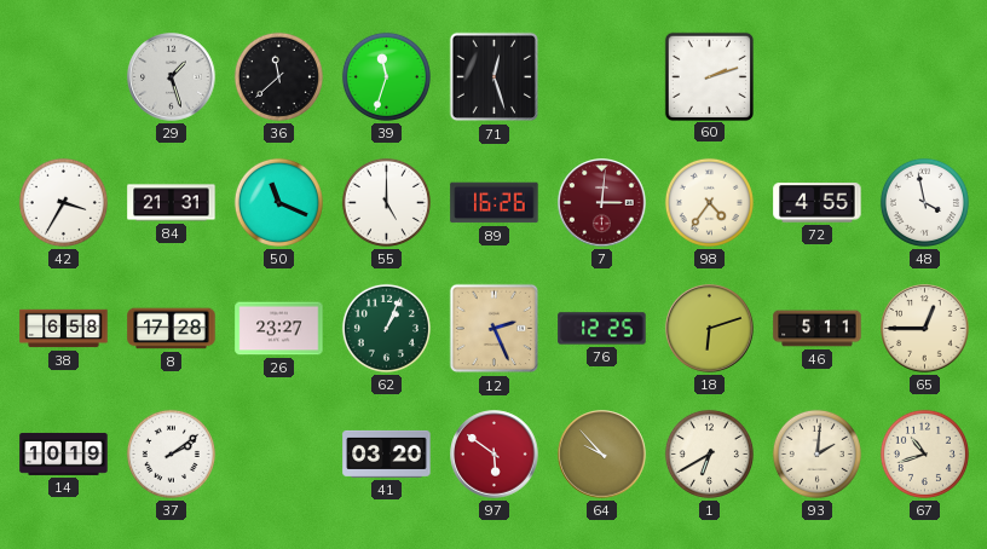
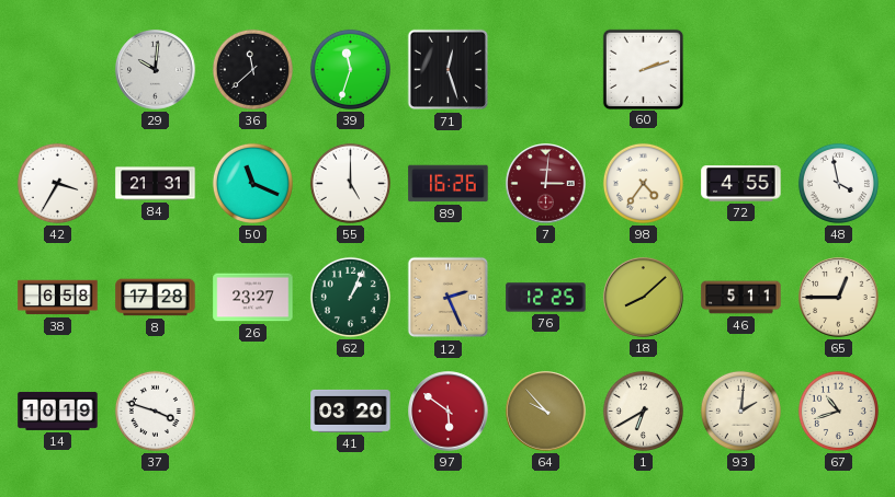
29: 1:27 -> 10:01 (156, 70)
18: 6:12 -> 8:08 (644, 298)
37: 2:09 -> 3:48 (155, 411)
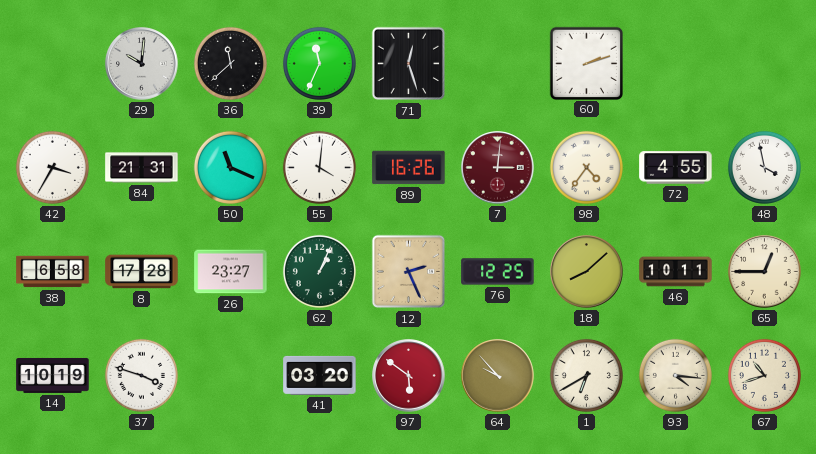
39: 11:33 -> 11:34 (319, 63)
55: 5:00 -> 4:01 (319, 167)
46: 5:11 -> 10:11 (676, 272)
93: 2:01 -> 4:16 (675, 375)
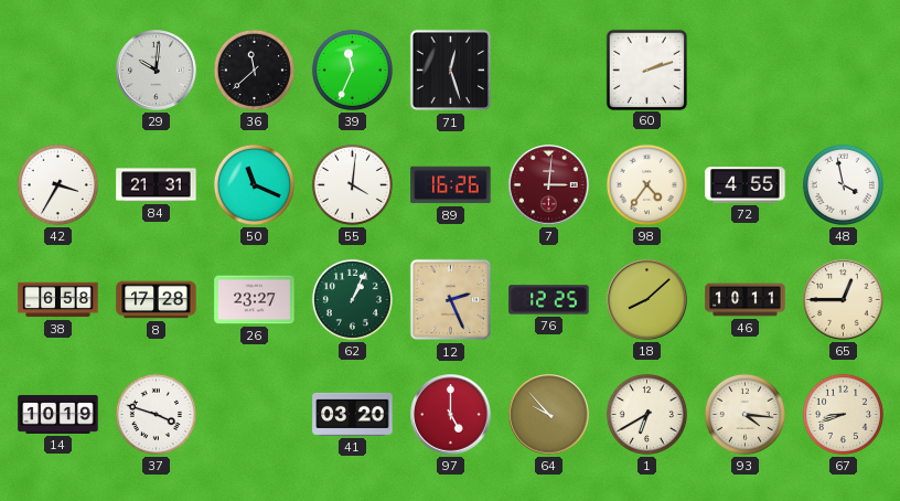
97: 5:51 -> 5:00 (451, 415)
67: 10:42 -> 8:42 (843, 414)
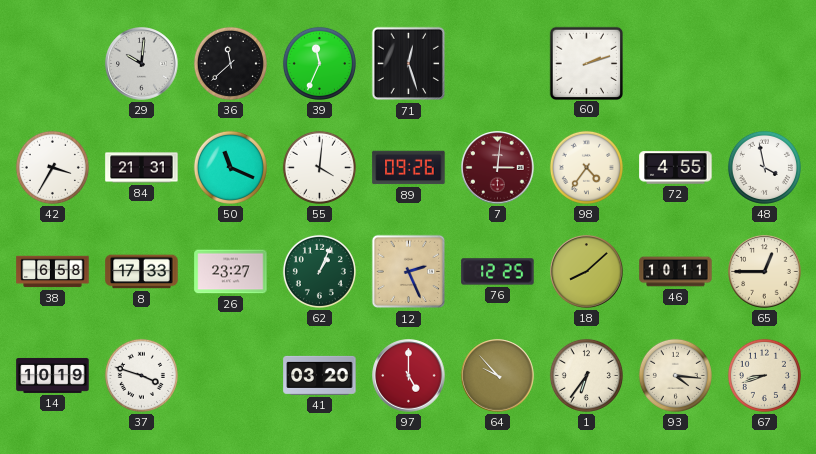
89: 16:26 -> 09:26 (409, 168)
8: 17:28 -> 17:33 (142, 272)
1: 6:40 -> 6:36 (586, 375)
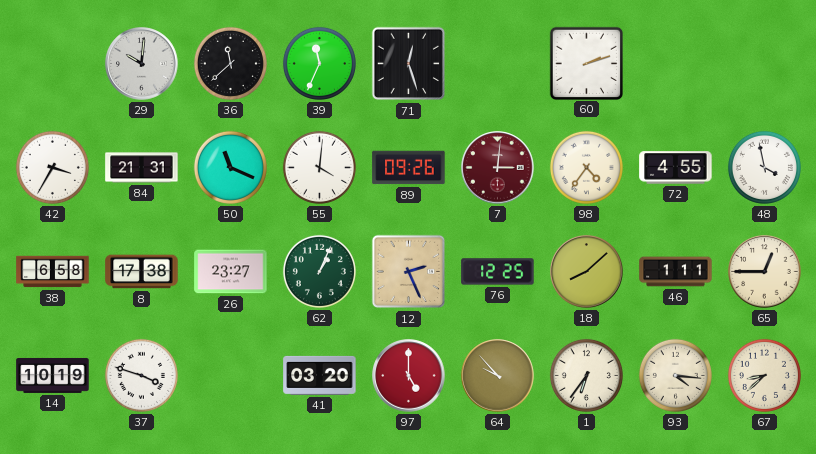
8: 17:33 -> 17:38 (142, 272)
46: 10:11 -> 1:11 (676, 272)
67: 8:42 -> 8:38 (764, 375)
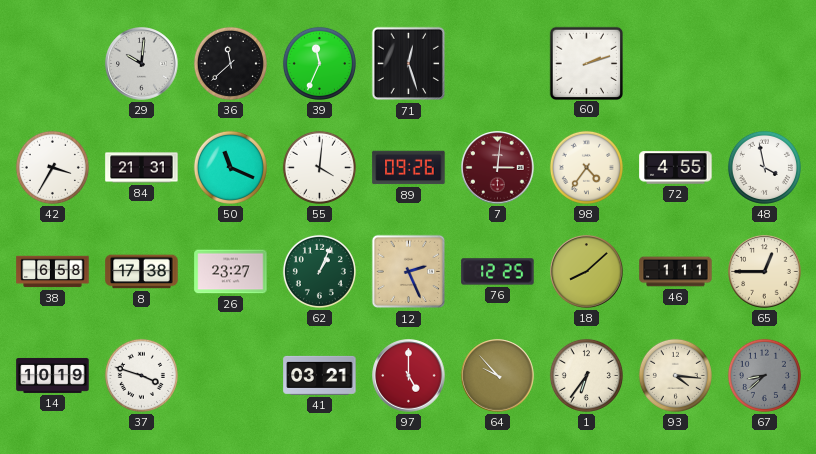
41: 03:20 -> 03:21 (320, 375)
67 dial: cream -> grey (764, 375)
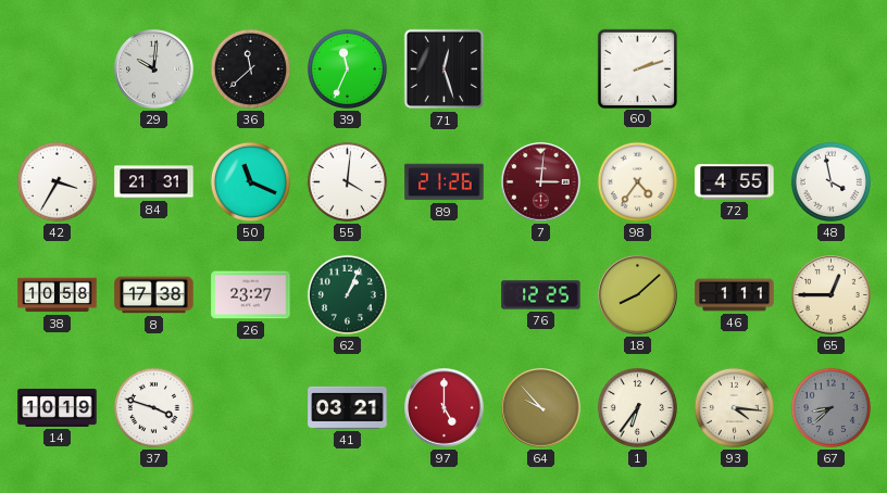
89: 09:26 -> 21:26 (445, 182)
38: 6:58 -> 10:58 (58, 295)
12: 2:26 -> none (409, 272)
